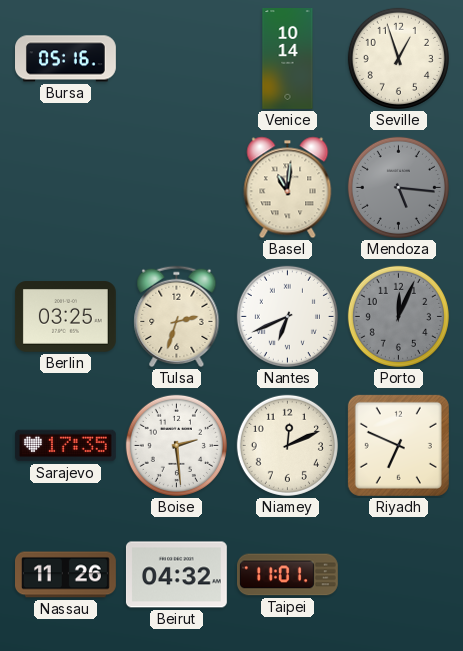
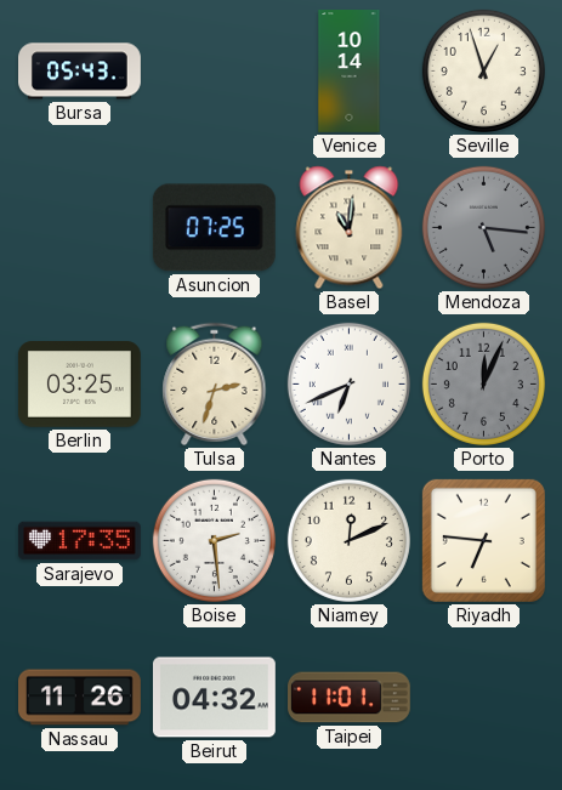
Bursa: 05:16 -> 05:43 (80, 72)
Asuncion: none -> 07:25 (214, 228)
Riyadh: 6:49 -> 6:46 (483, 540)
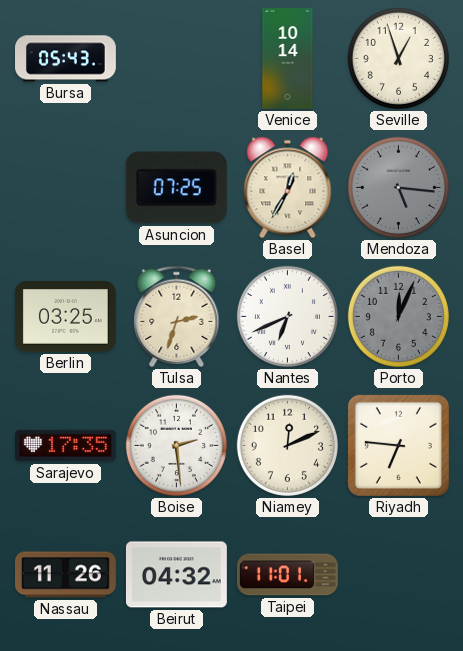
Basel: 11:01 -> 12:35 (288, 188)
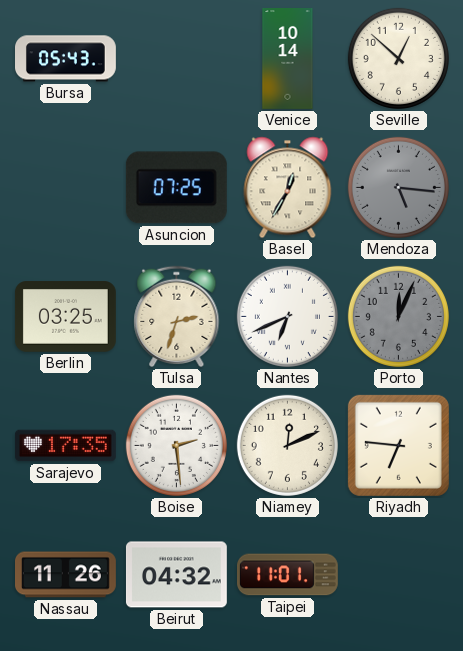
Seville: 12:57 -> 12:52 (398, 58)
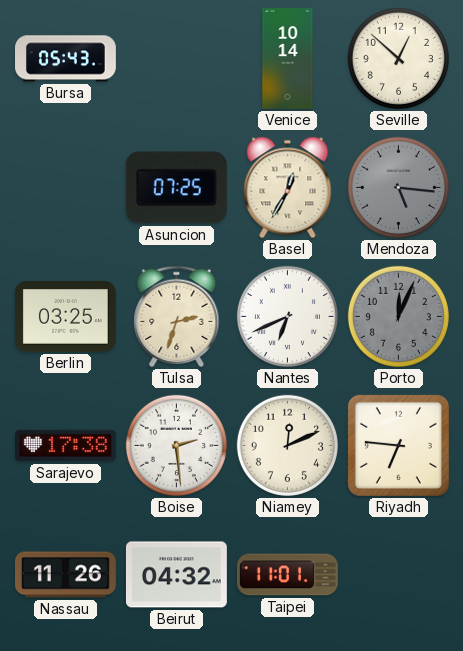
Sarajevo: 17:35 -> 17:38 (66, 446)
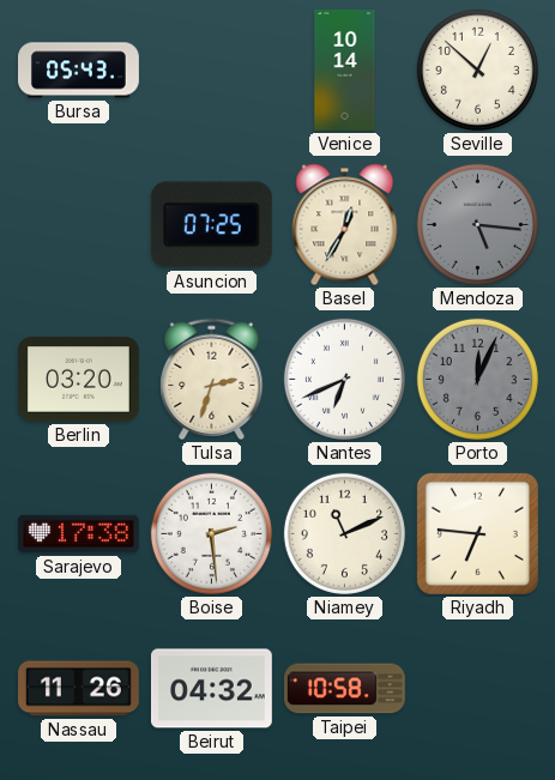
Berlin: 03:25 -> 03:20 (78, 380)
Niamey: 12:11 -> 11:11 (344, 533)
Taipei: 11:01 -> 10:58 (345, 689)
